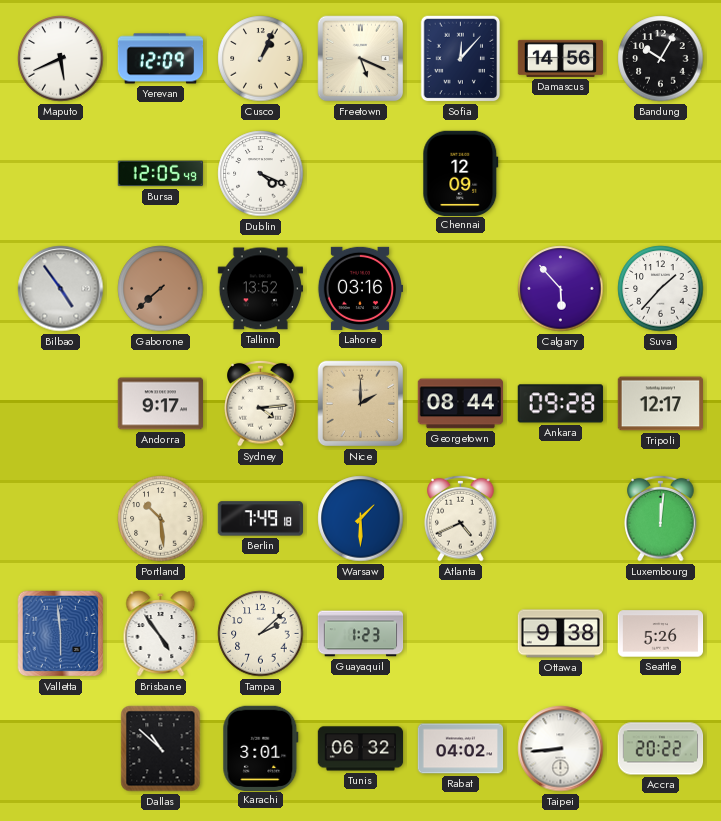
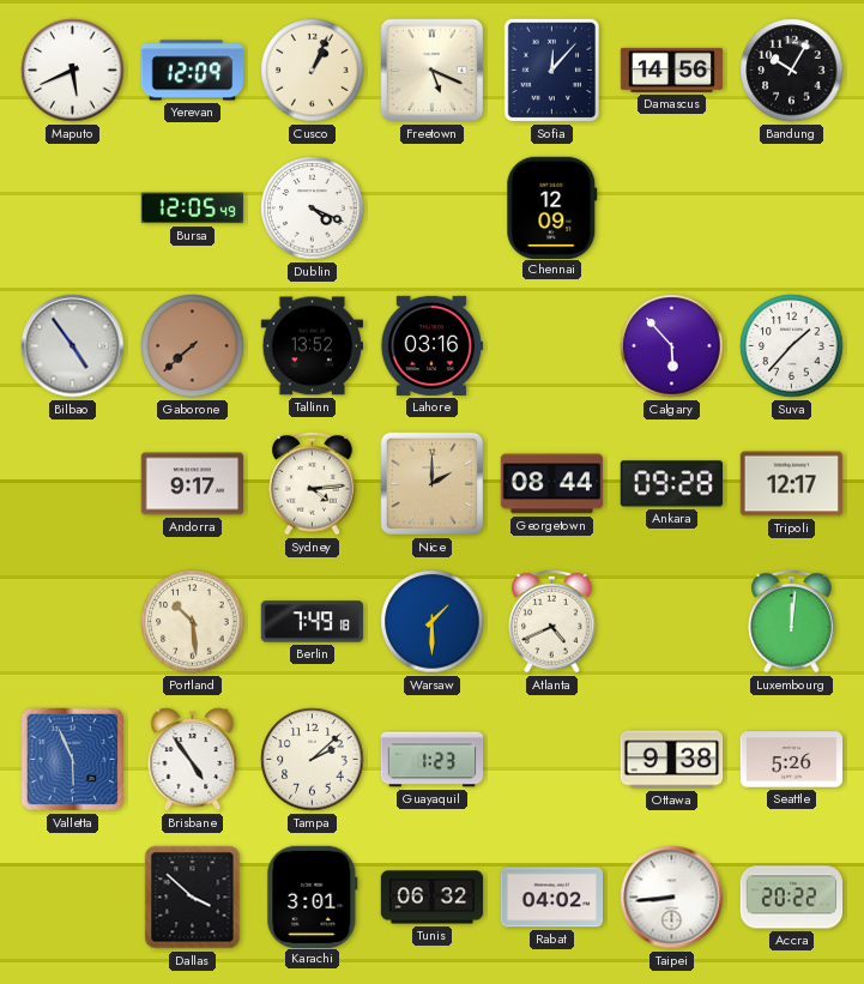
Valletta: 5:59 -> 5:56 (73, 760)
Dallas: 10:52 -> 3:52 (193, 898)
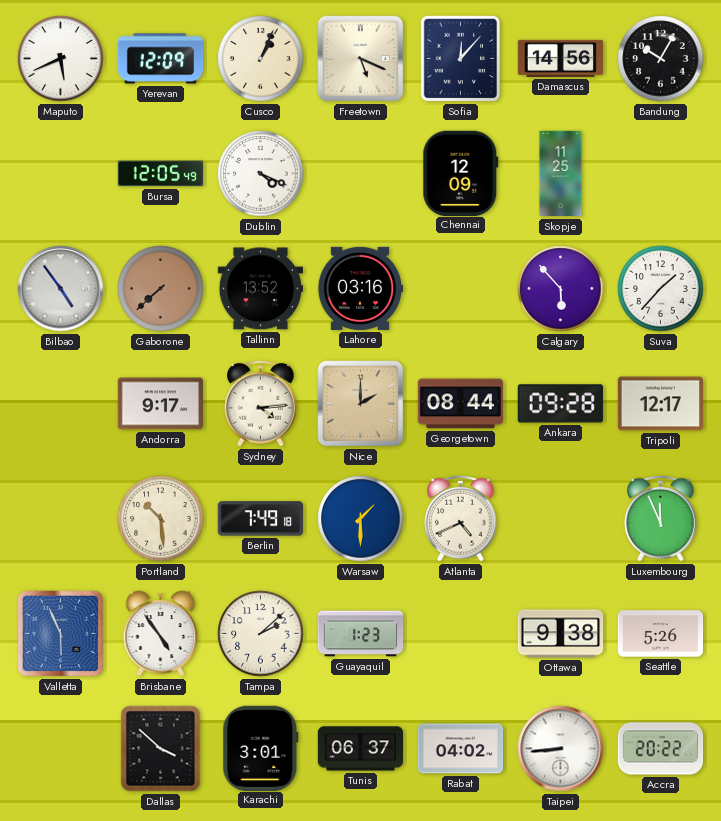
Skopje: none -> 11:25 (561, 174)
Luxembourg: 12:01 -> 11:56 (661, 518)
Tunis: 06:32 -> 06:37 (361, 749)
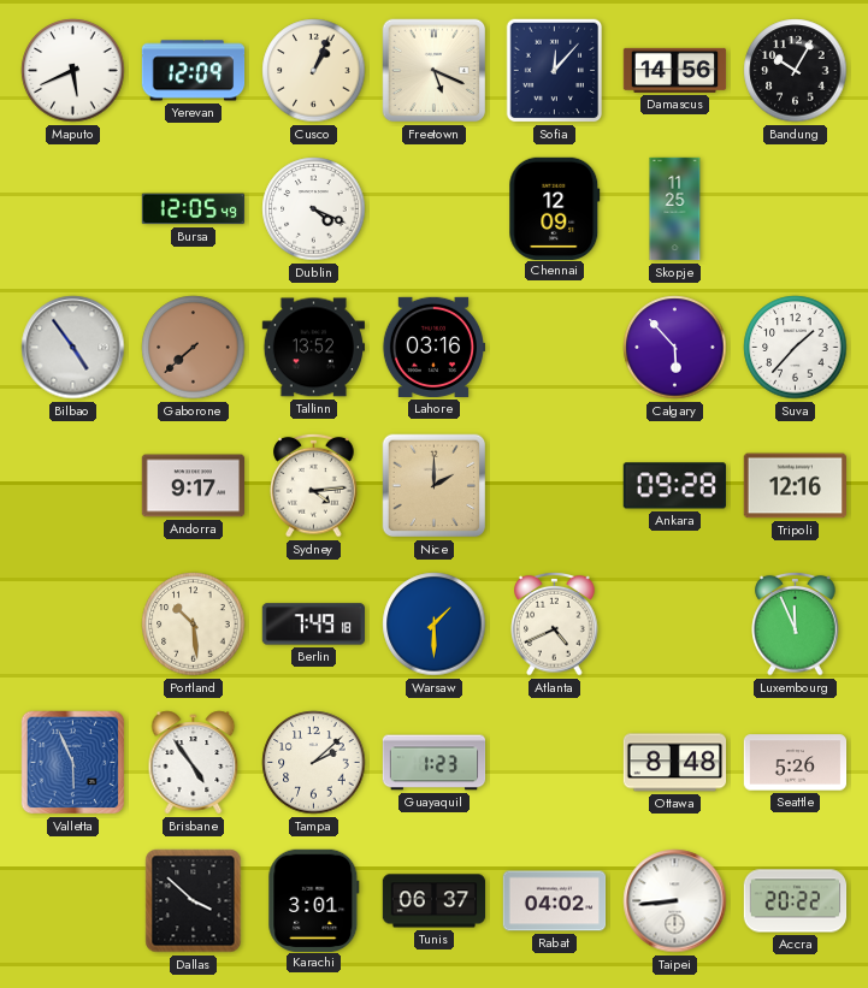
Georgetown: 08:44 -> none (460, 404)
Tripoli: 12:17 -> 12:16 (795, 486)
Ottawa: 9:38 -> 8:48 (675, 763)
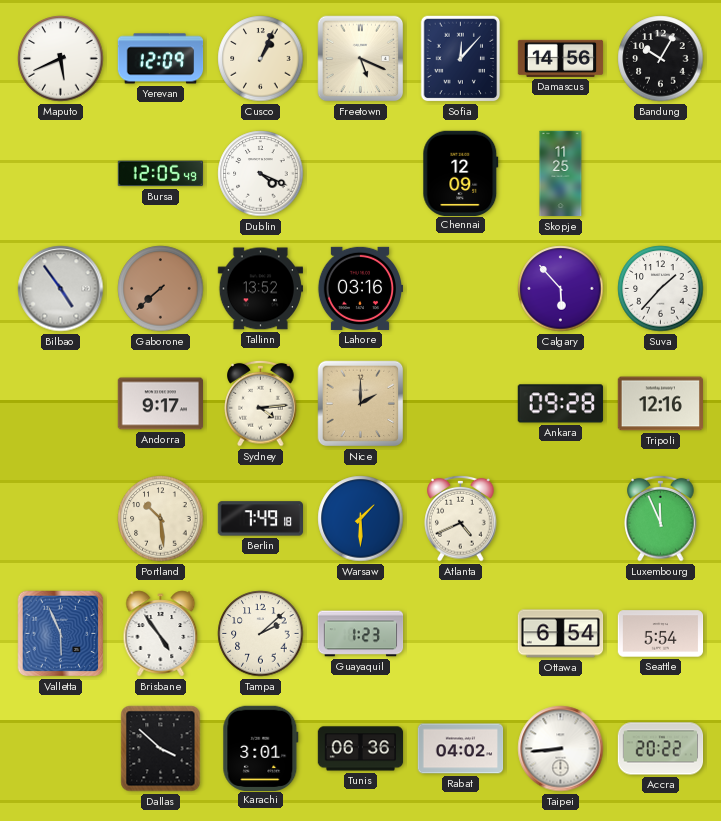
Ottawa: 8:48 -> 6:54 (561, 634)
Seattle: 5:26 -> 5:54 (661, 634)
Tunis: 06:37 -> 06:36 (361, 749)
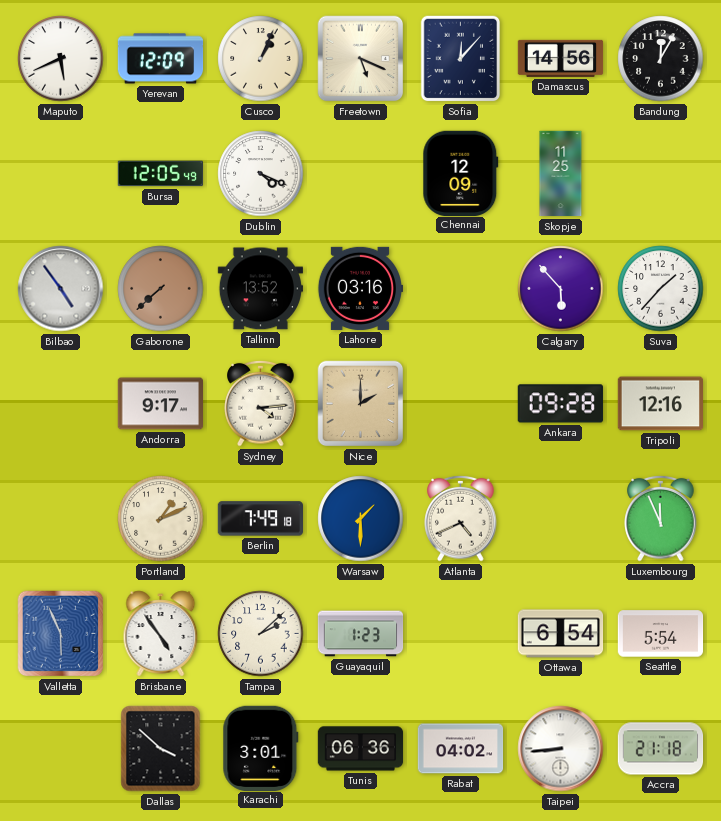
Bandung: 10:05 -> 12:05 (661, 59)
Portland: 10:29 -> 1:11 (161, 519)
Accra: 20:22 -> 21:18 (661, 749)
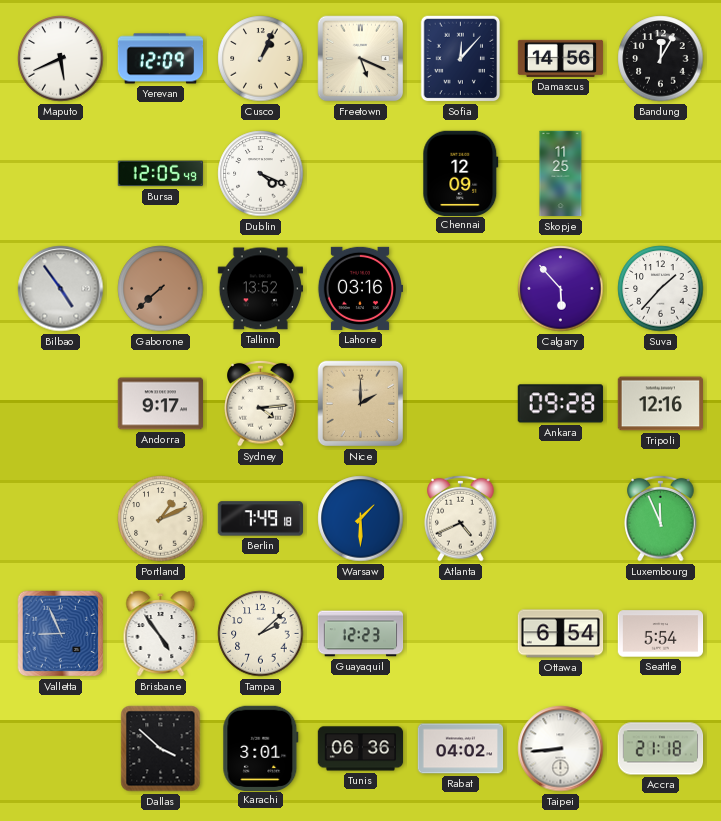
Valletta: 5:56 -> 8:56 (61, 634)
Guayaquil: 1:23 -> 12:23 (361, 634)
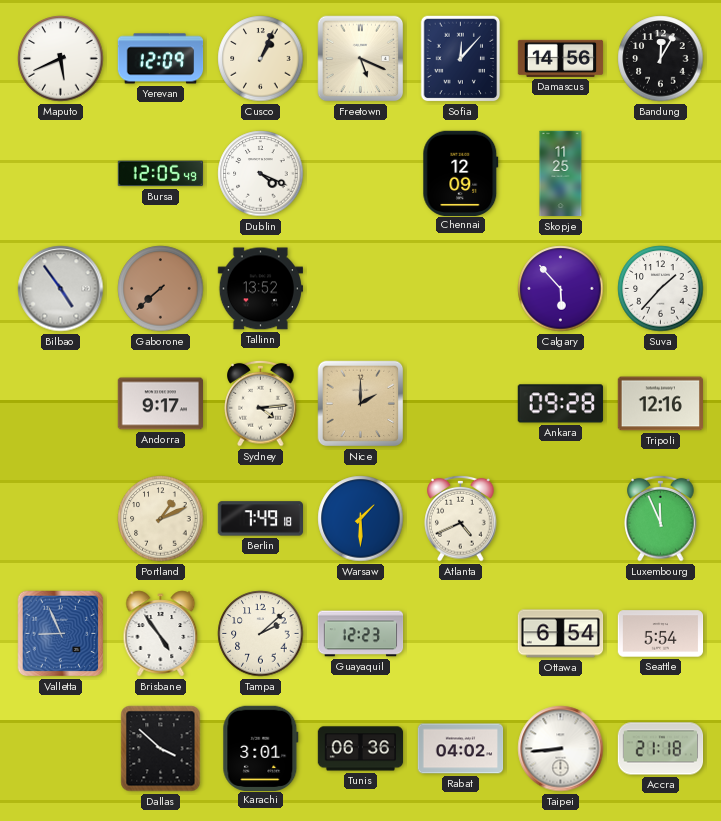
Lahore: 03:16 -> none (360, 288)
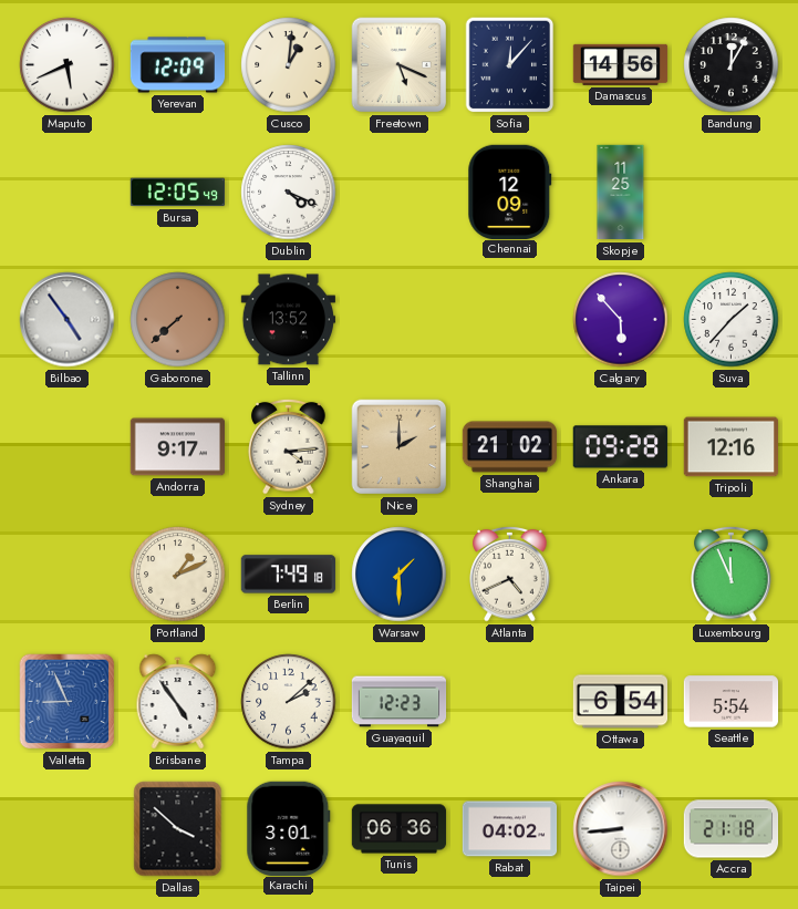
Cusco: 1:04 -> 1:01 (289, 65)
Shanghai: none -> 21:02 (510, 447)
